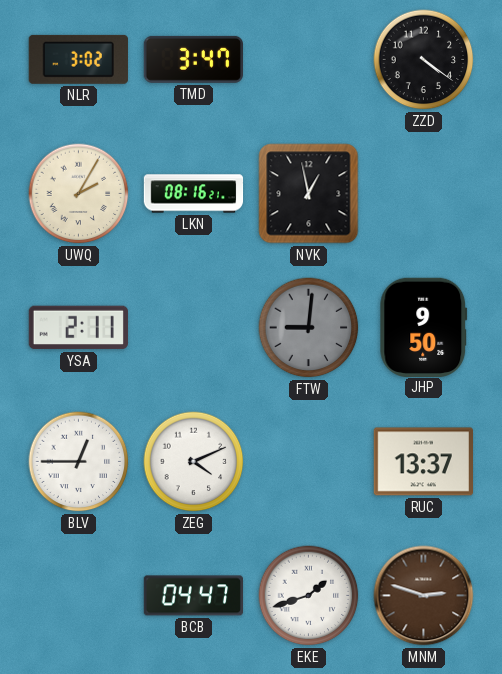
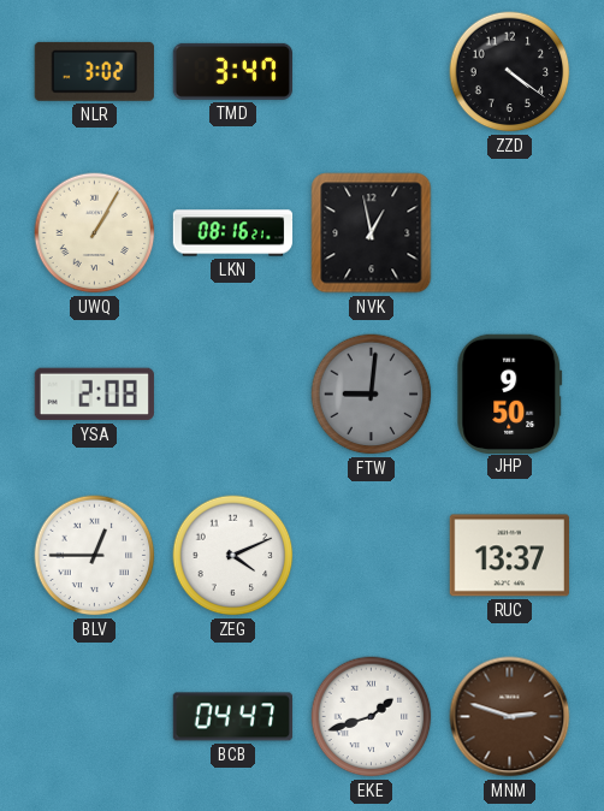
UWQ: 2:05 -> 1:05 (95, 233)
YSA: 2:11 -> 2:08 (94, 395)
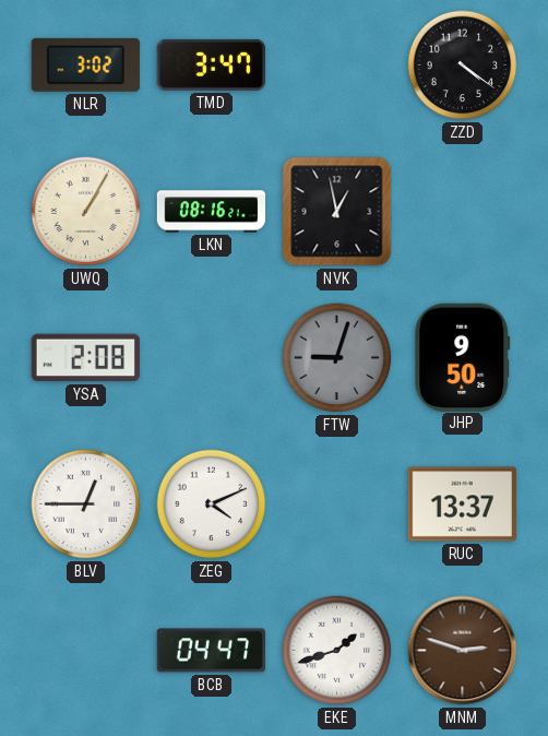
FTW: 9:01 -> 9:03 (337, 358)
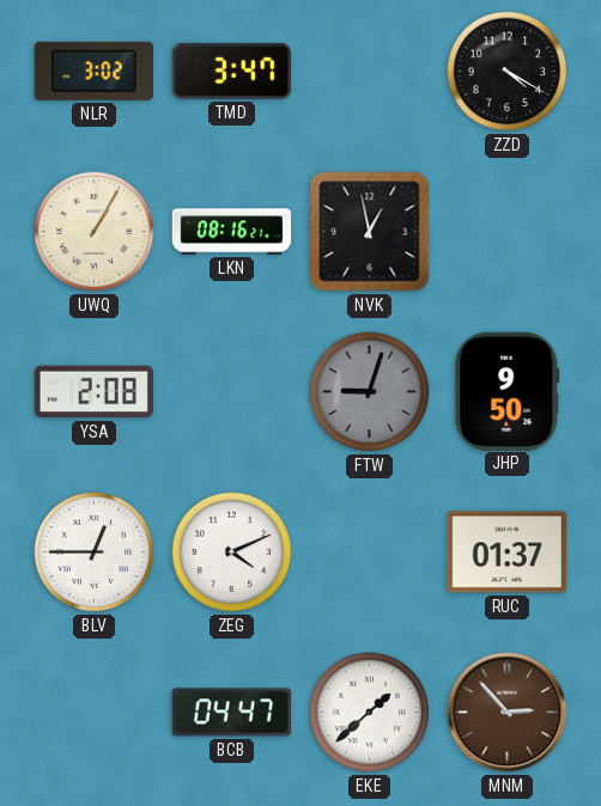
ZZD: 4:21 -> 4:20 (508, 72)
RUC: 13:37 -> 01:37 (506, 552)
EKE: 1:42 -> 1:38 (370, 713)
MNM: 2:48 -> 2:53 (508, 713)
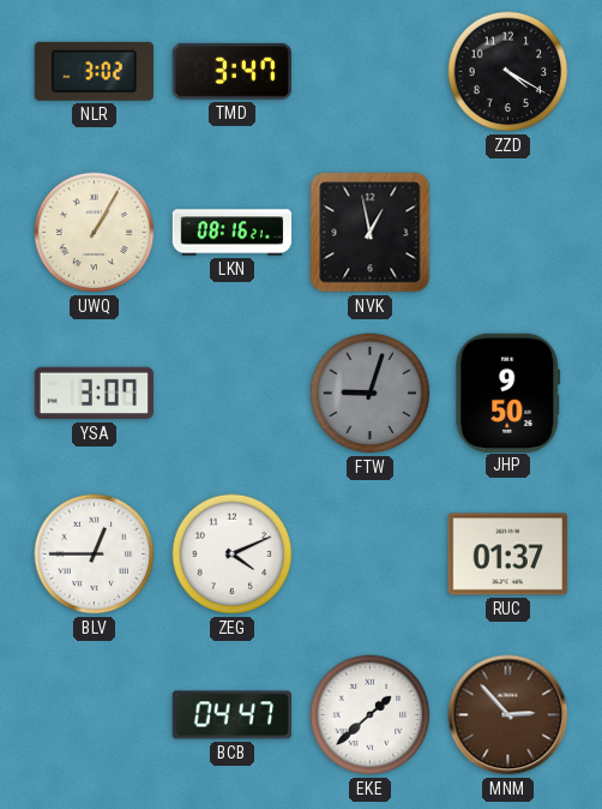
YSA: 2:08 -> 3:07 (94, 394)
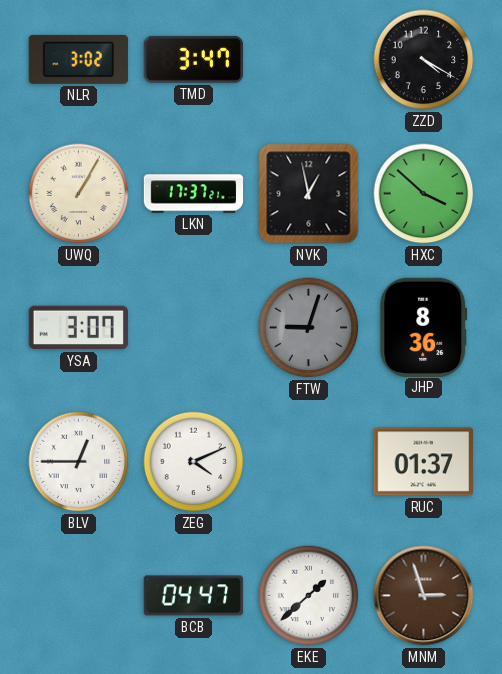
LKN: 08:16 -> 17:37 (194, 194)
HXC: none -> 3:52 (424, 194)
JHP: 9:50 -> 8:36 (424, 327)
MNM: 2:53 -> 2:57 (424, 596)
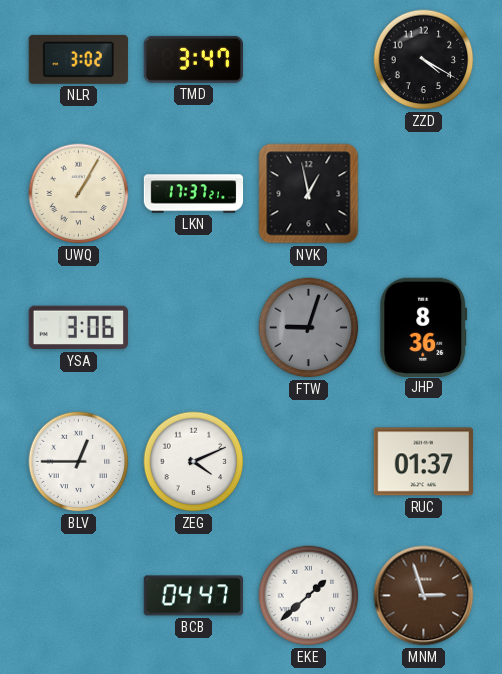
HXC: 3:52 -> none (424, 194)
YSA: 3:07 -> 3:06 (78, 328)
